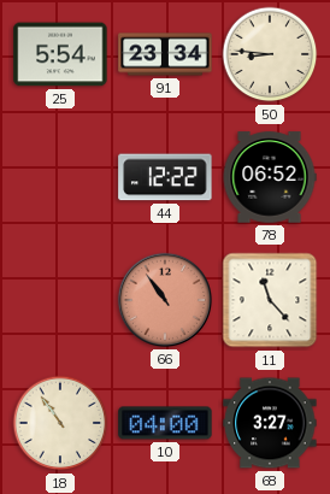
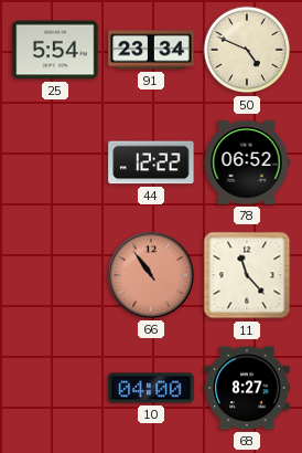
50: 8:46 -> 4:49 (247, 50)
18: 10:54 -> none (60, 423)
68: 3:27 -> 8:27 (247, 388)
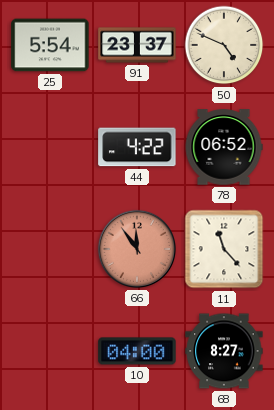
91: 23:34 -> 23:37 (137, 45)
44: 12:22 -> 4:22 (137, 147)
66: 10:54 -> 11:54 (137, 249)
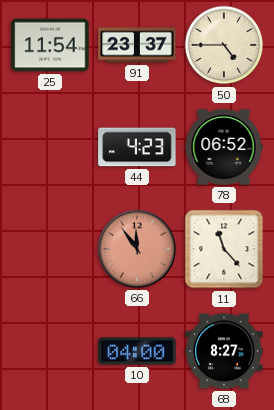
25: 5:54 -> 11:54 (50, 45)
50: 4:49 -> 4:45 (224, 45)
44: 4:22 -> 4:23 (137, 147)
